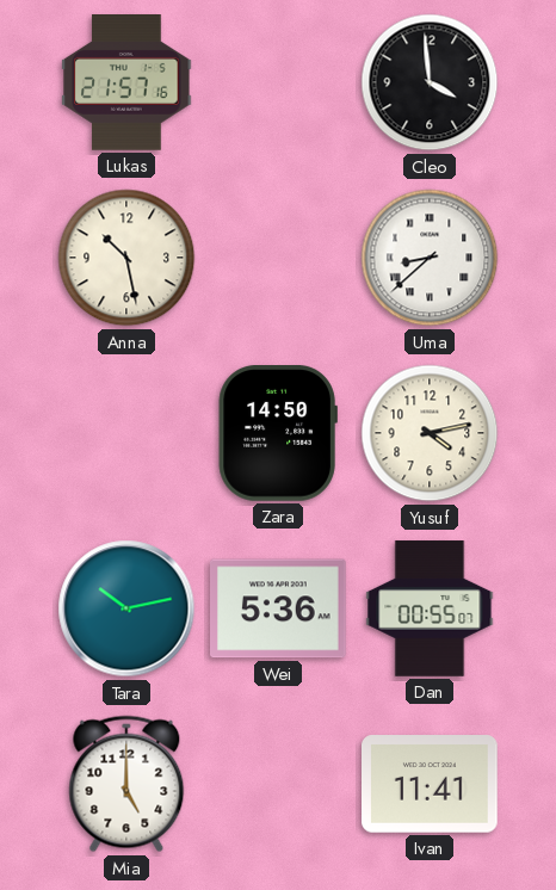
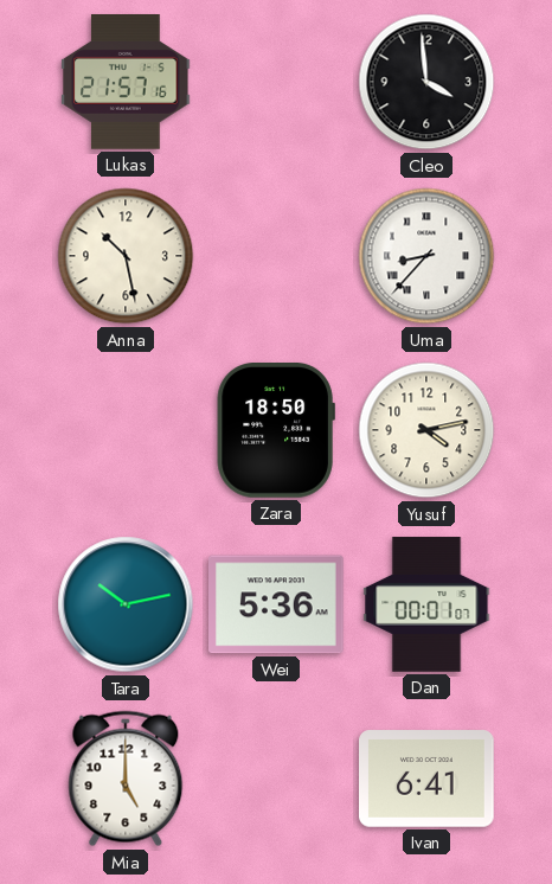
Uma: 8:38 -> 8:37 (426, 256)
Zara: 14:50 -> 18:50 (276, 431)
Dan: 00:55 -> 00:01 (426, 604)
Ivan: 11:41 -> 6:41 (428, 779)
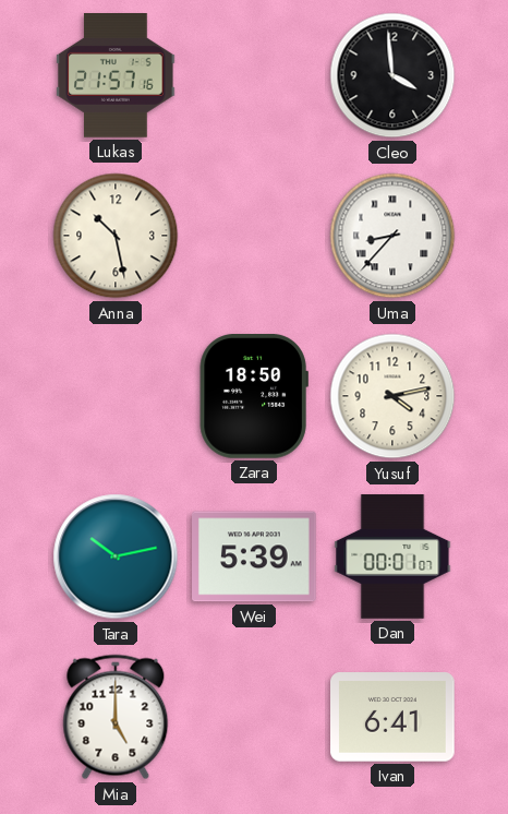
Wei: 5:36 -> 5:39 (255, 556)
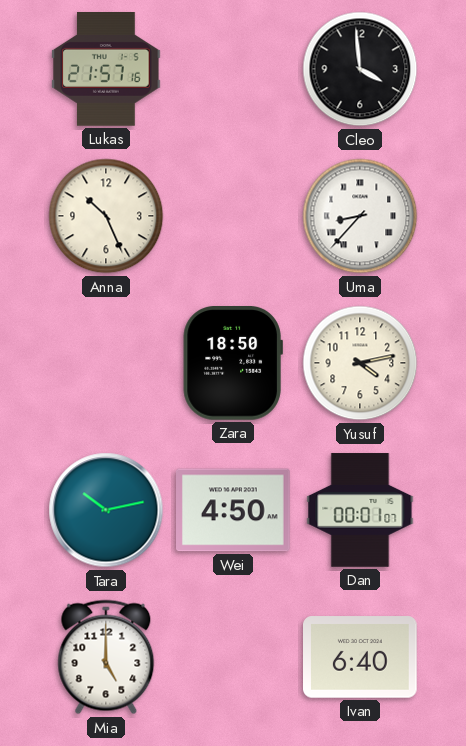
Anna: 10:28 -> 10:26 (106, 216)
Wei: 5:39 -> 4:50 (234, 510)
Ivan: 6:41 -> 6:40 (361, 657)
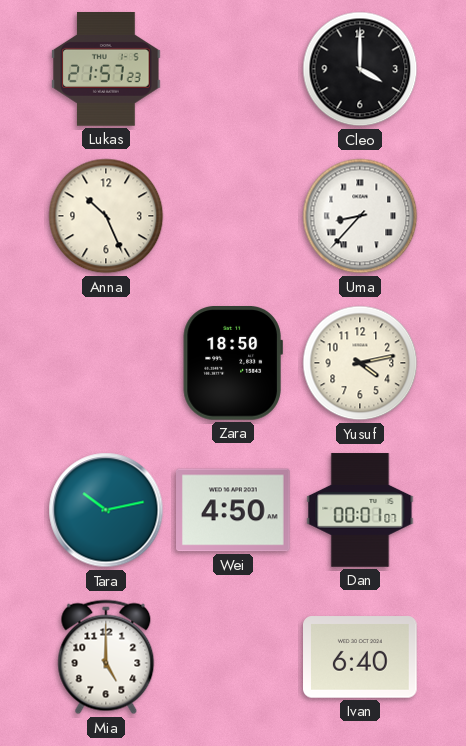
Lukas: 21:57:16 -> 21:57:23 (106, 70)
Cleo: 3:59 -> 4:00 (360, 69)
